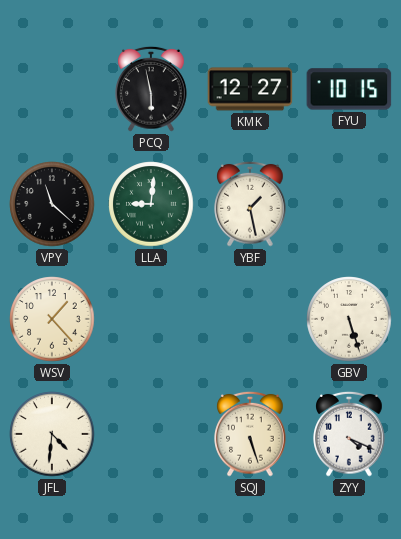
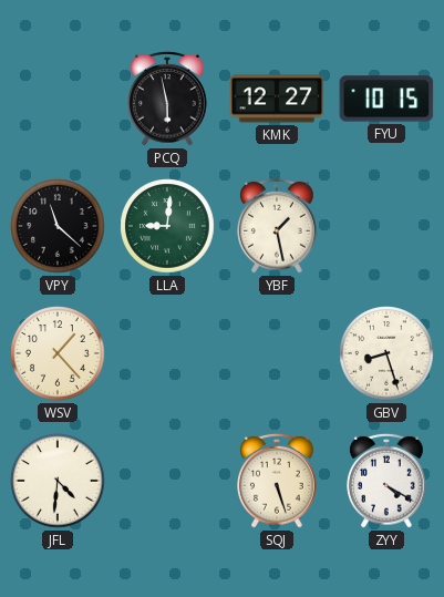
GBV: 5:27 -> 8:27 (386, 353)
ZYY: 4:19 -> 4:20 (386, 481)
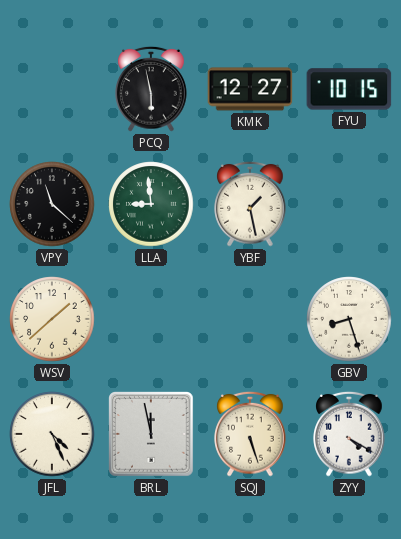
LLA: 9:01 -> 8:59 (151, 204)
WSV: 1:23 -> 1:38 (52, 319)
JFL: 4:31 -> 4:26 (52, 434)
BRL: none -> 11:58 (151, 434)
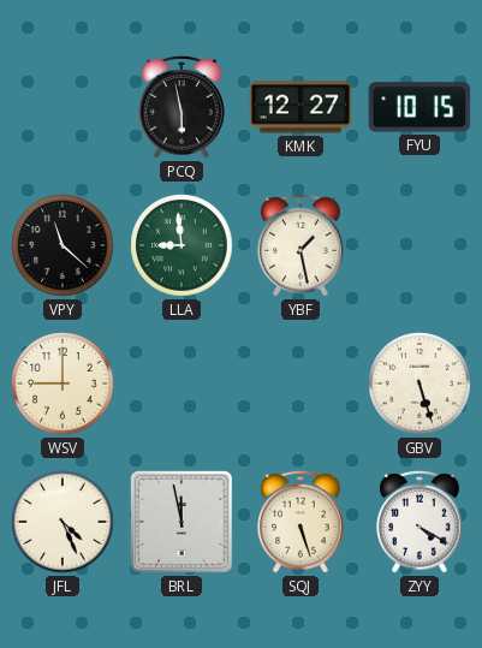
WSV: 1:38 -> 9:00 (63, 384)
GBV: 8:27 -> 5:27 (419, 384)
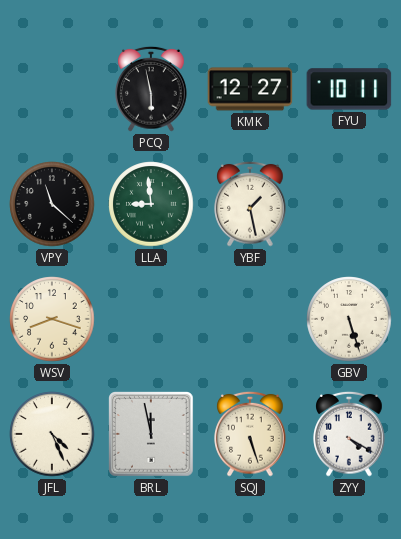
FYU: 10:15 -> 10:11 (349, 89)
WSV: 9:00 -> 8:18 (52, 319)
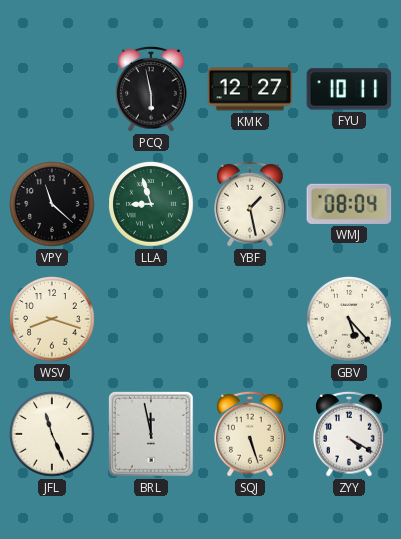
LLA: 8:59 -> 8:57 (151, 204)
WMJ: none -> 08:04 (349, 204)
GBV: 5:27 -> 5:23 (349, 319)
JFL: 4:26 -> 11:26 (52, 434)
